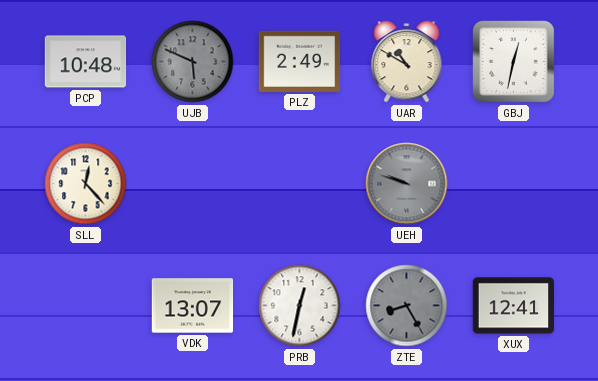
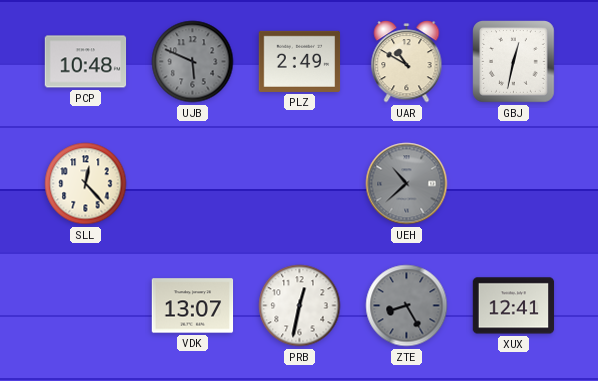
UEH: 9:48 -> 10:38 (407, 184)
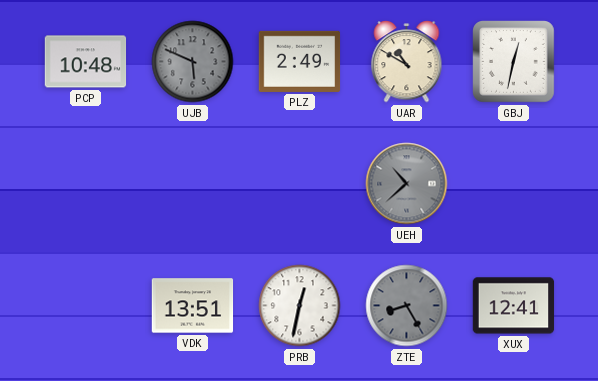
SLL: 12:23 -> none (86, 184)
VDK: 13:07 -> 13:51 (193, 306)
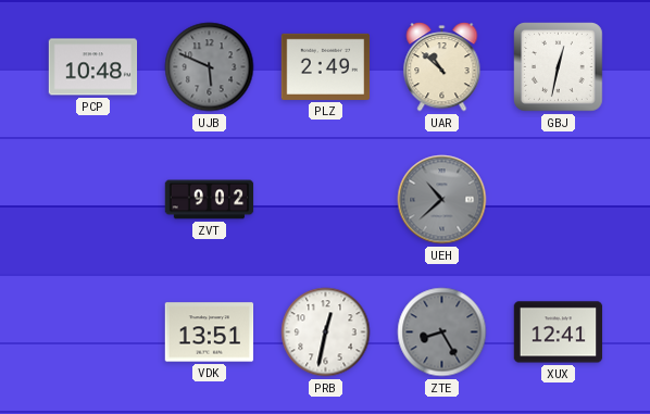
UAR: 10:50 -> 10:52 (442, 67)
ZVT: none -> 9:02 (210, 200)
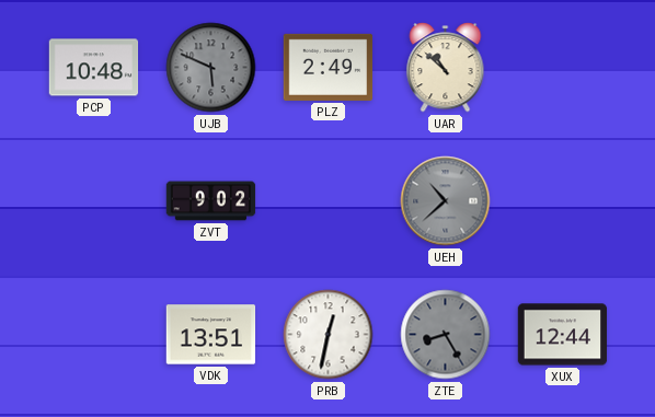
GBJ: 12:32 -> none (559, 67)
XUX: 12:41 -> 12:44 (563, 335)
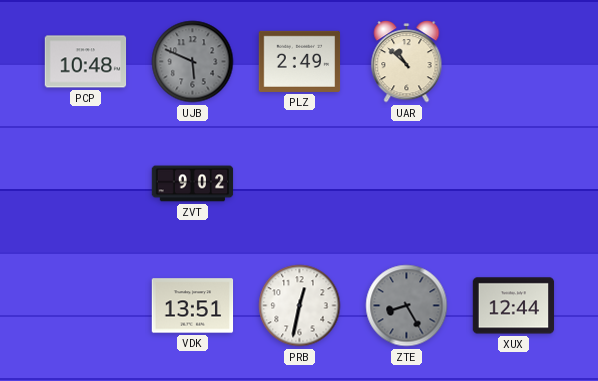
UEH: 10:38 -> none (446, 201)
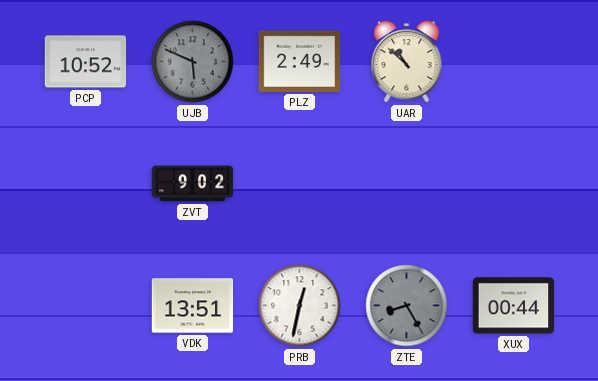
PCP: 10:48 -> 10:52 (86, 62)
XUX: 12:44 -> 00:44 (514, 306)
